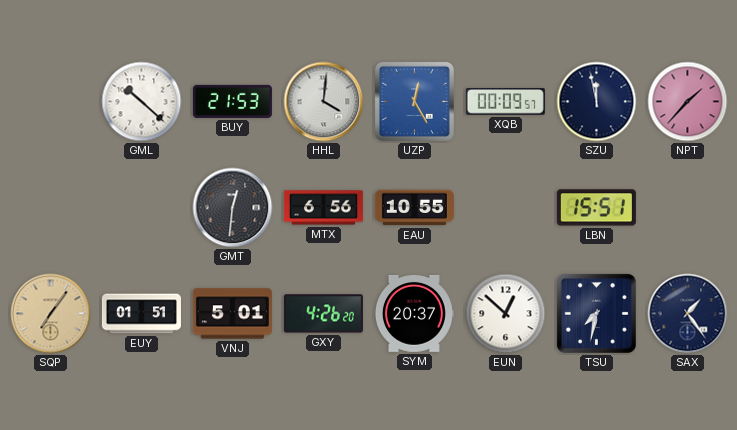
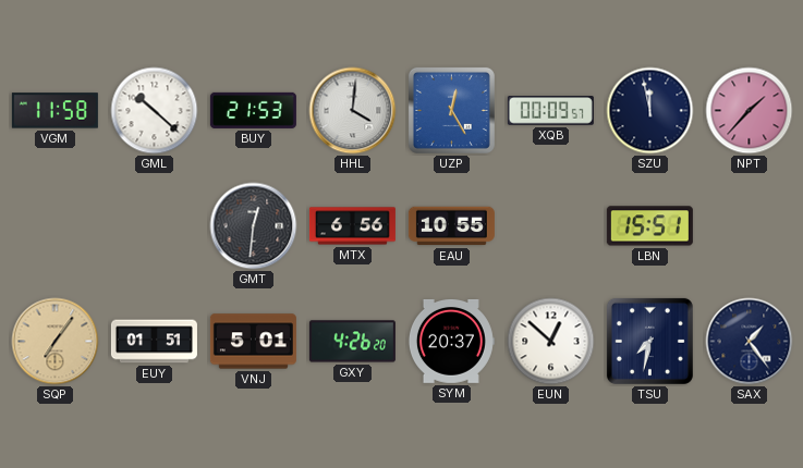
VGM: none -> 11:58 (54, 111)
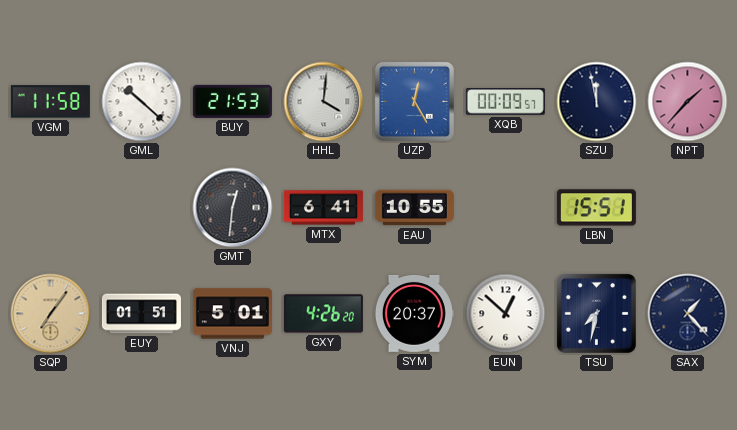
MTX: 6:56 -> 6:41 (323, 208)
SAX: 1:24 -> 1:23 (688, 314)
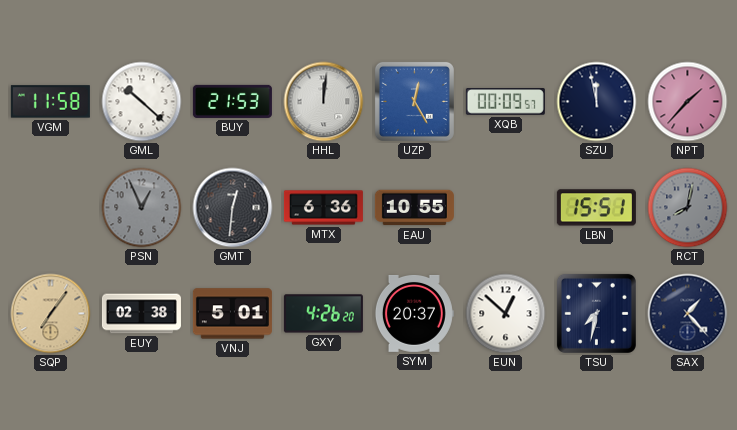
HHL: 4:01 -> 12:01 (324, 102)
PSN: none -> 12:56 (142, 208)
MTX: 6:41 -> 6:36 (323, 208)
RCT: none -> 8:02 (688, 208)
EUY: 01:51 -> 02:38 (141, 314)
